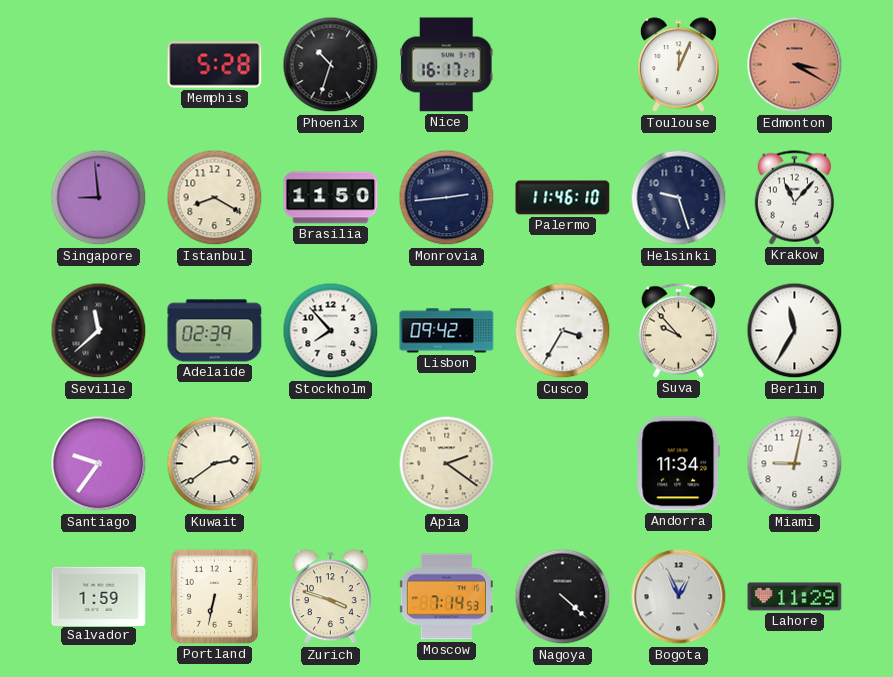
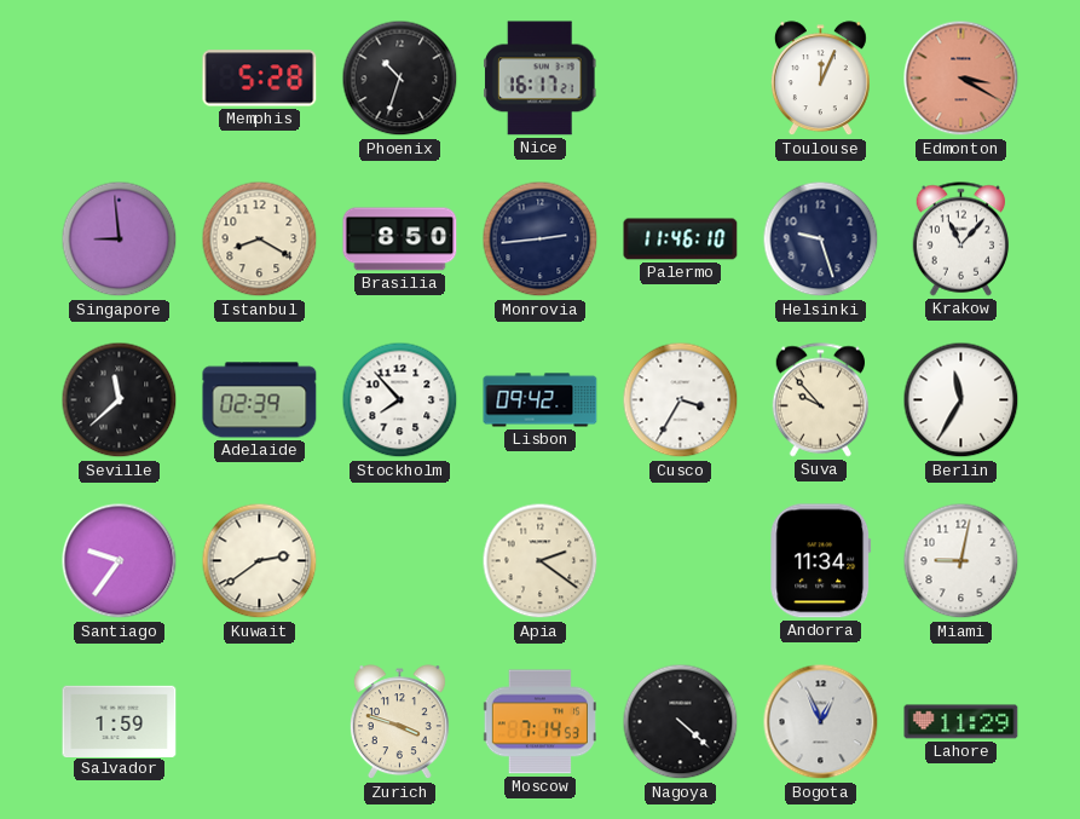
Brasilia: 11:50 -> 8:50 (400, 240)
Portland: 6:32 -> none (214, 596)
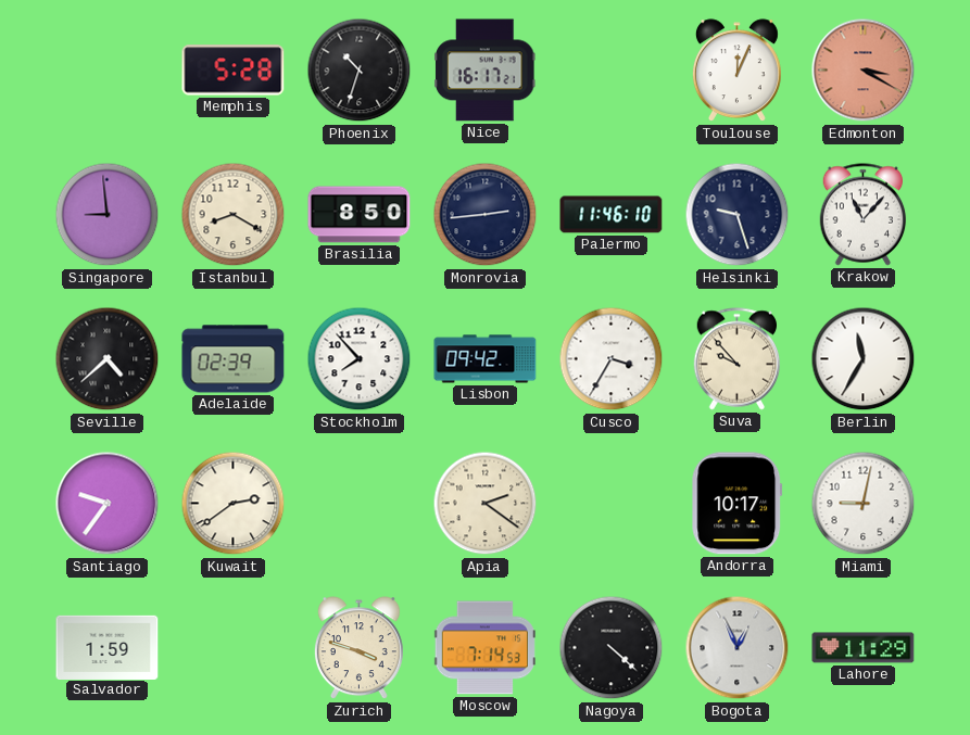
Seville: 11:38 -> 4:38 (108, 359)
Andorra: 11:34 -> 10:17 (738, 504)
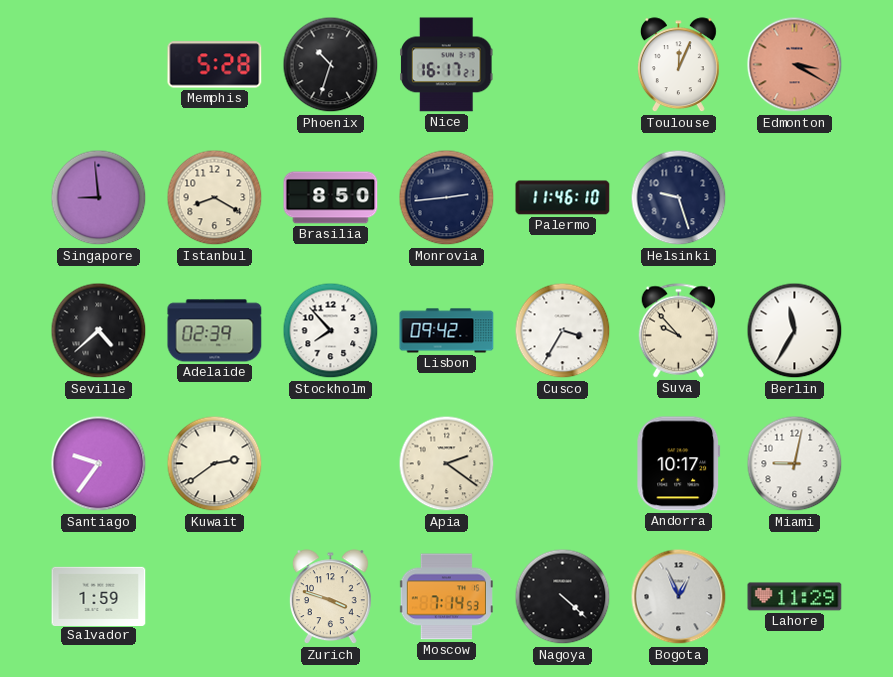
Krakow: 11:07 -> none (864, 215)
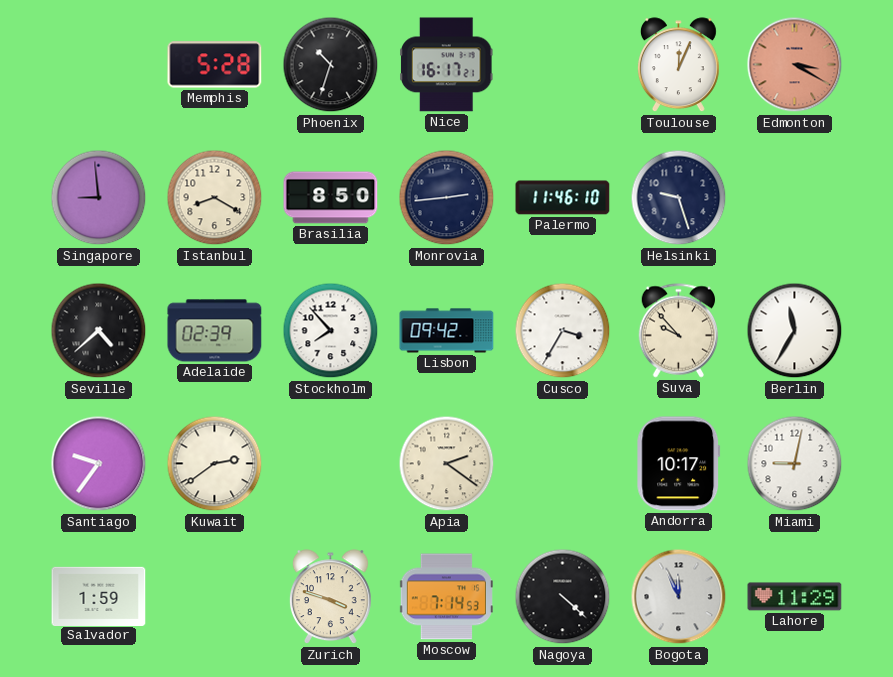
Bogota: 12:56 -> 11:56 (679, 597)
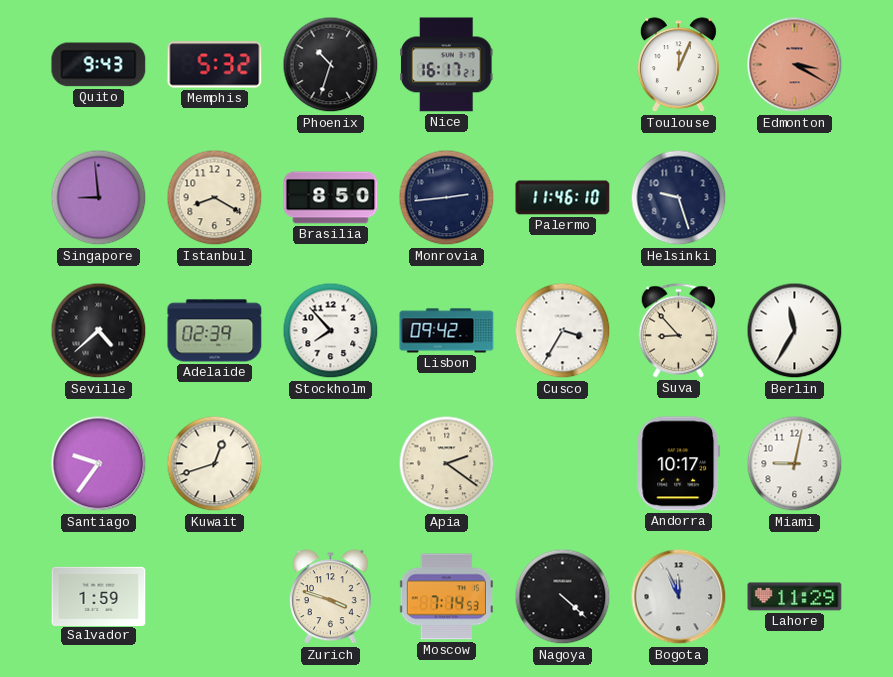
Quito: none -> 9:43 (99, 65)
Memphis: 5:28 -> 5:32 (215, 65)
Suva: 9:53 -> 8:53 (679, 331)
Kuwait: 2:39 -> 12:42 (215, 464)
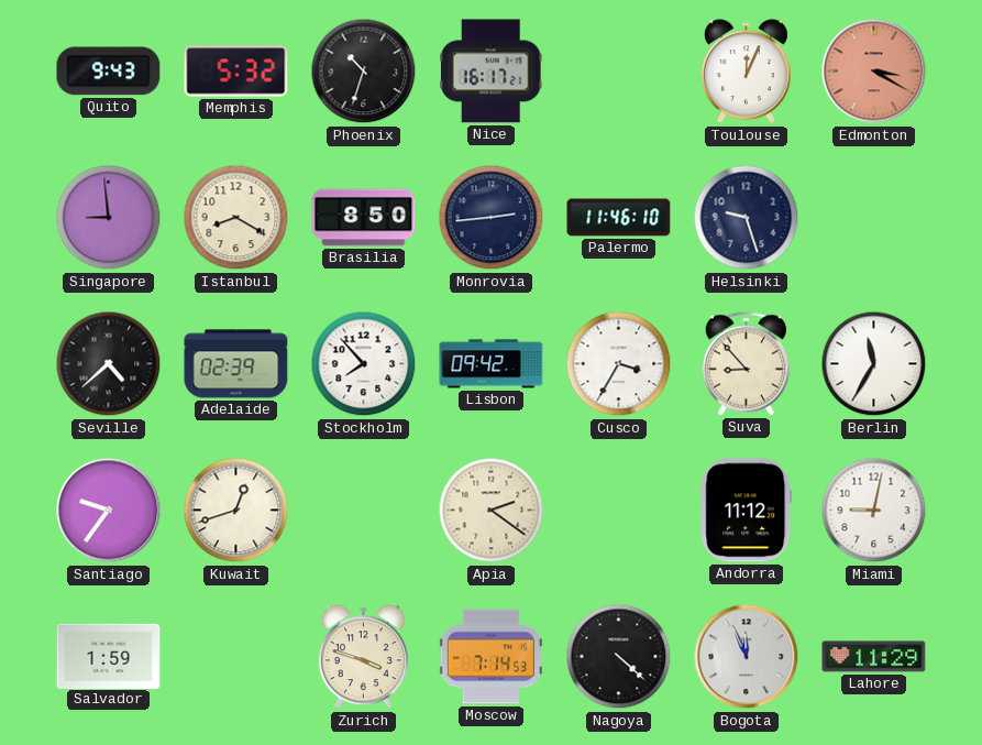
Andorra: 10:17 -> 11:12 (747, 511)
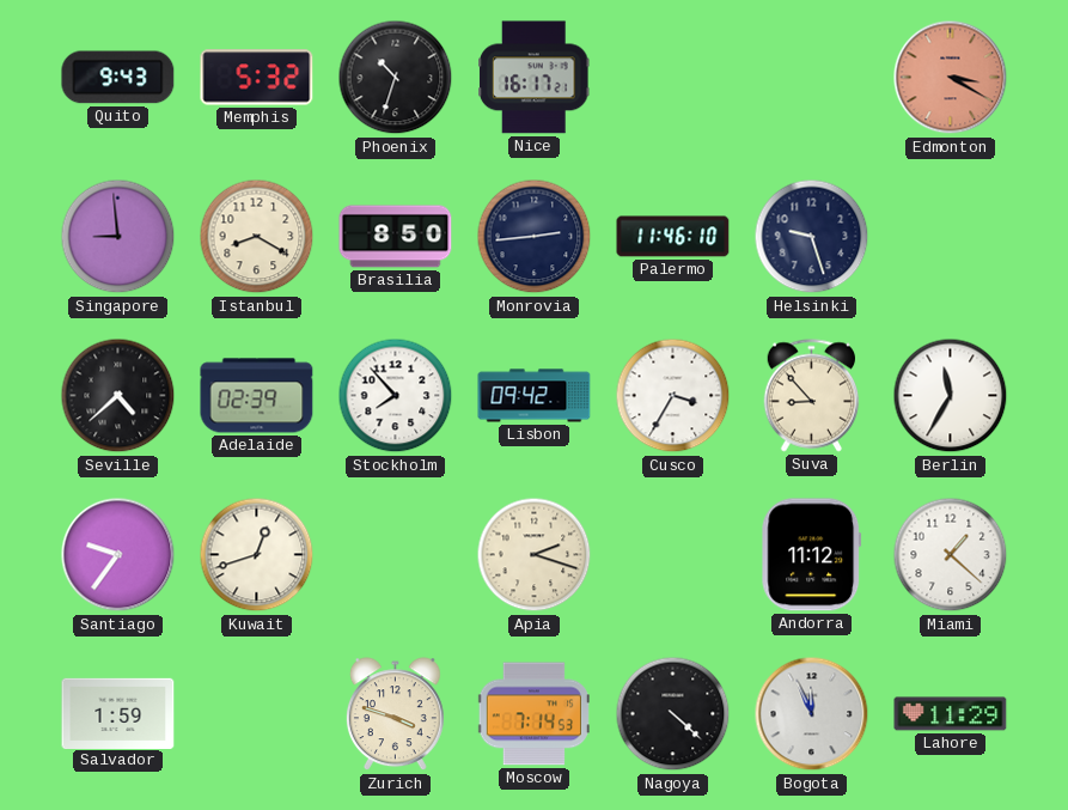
Toulouse: 12:04 -> none (746, 72)
Apia: 2:21 -> 2:18 (535, 555)
Miami: 9:02 -> 1:22 (951, 555)
